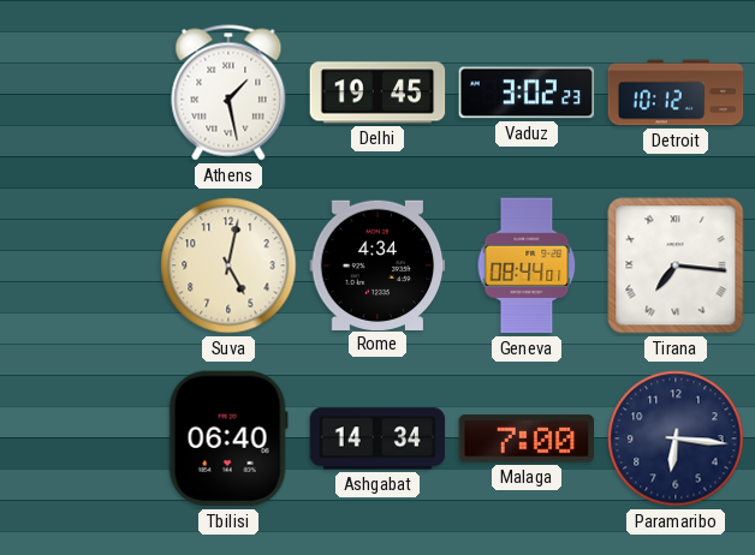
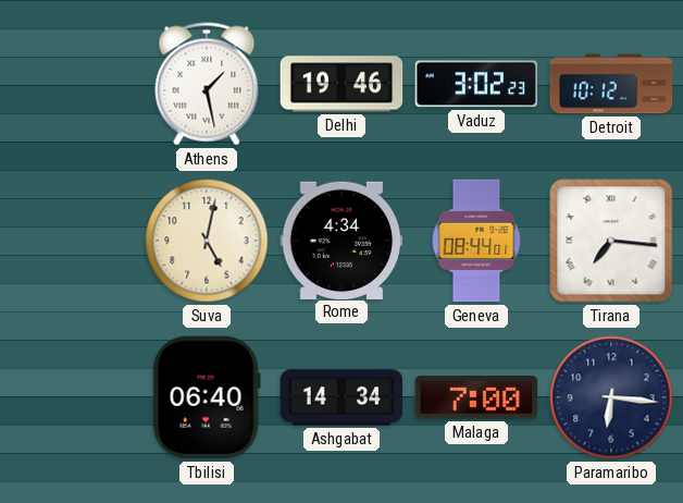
Delhi: 19:45 -> 19:46 (341, 84)
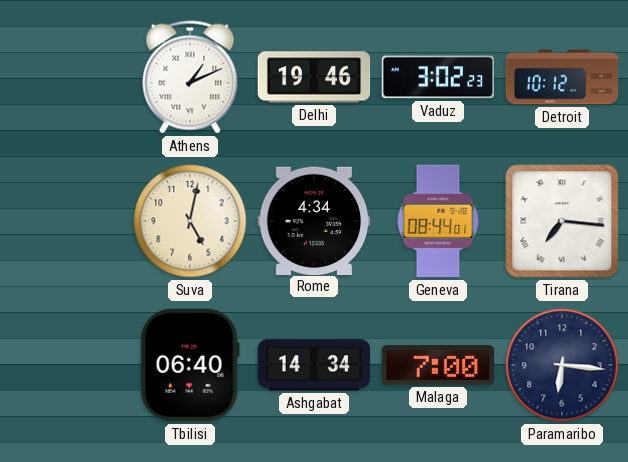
Athens: 1:28 -> 1:11 (190, 77)
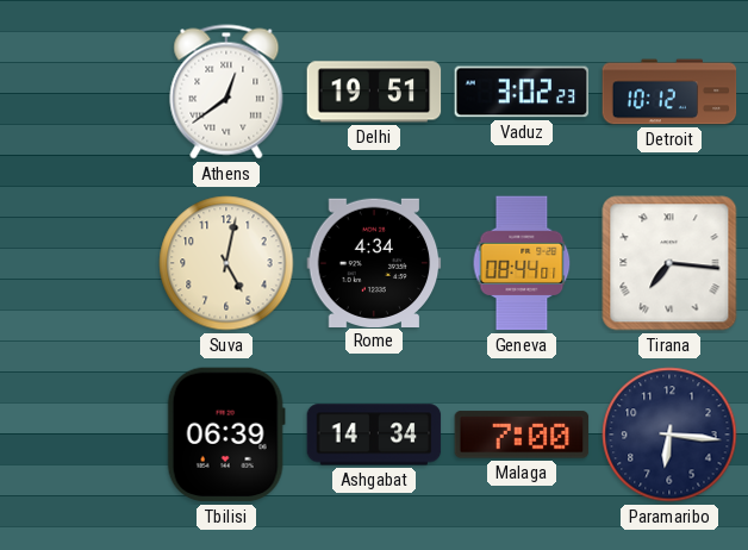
Athens: 1:11 -> 12:39 (226, 92)
Delhi: 19:46 -> 19:51 (374, 92)
Tbilisi: 06:40 -> 06:39 (226, 435)
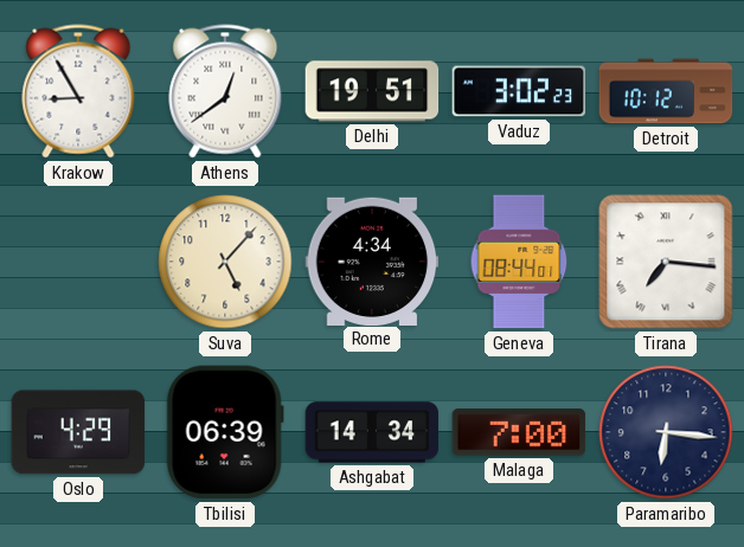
Krakow: none -> 8:55 (78, 91)
Suva: 5:02 -> 5:07 (225, 262)
Oslo: none -> 4:29 (78, 432)
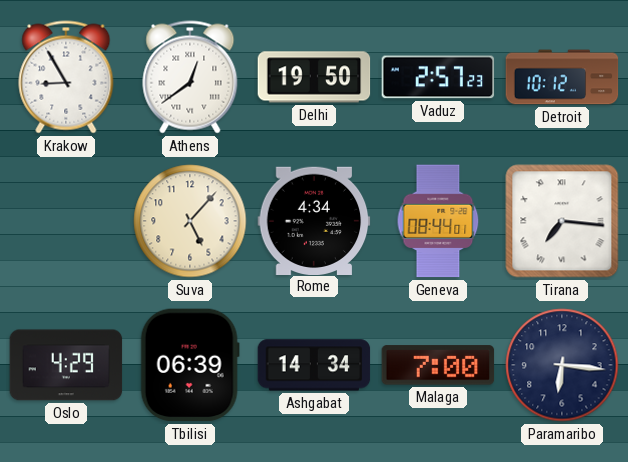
Delhi: 19:51 -> 19:50 (314, 77)
Vaduz: 3:02 -> 2:57 (438, 77)
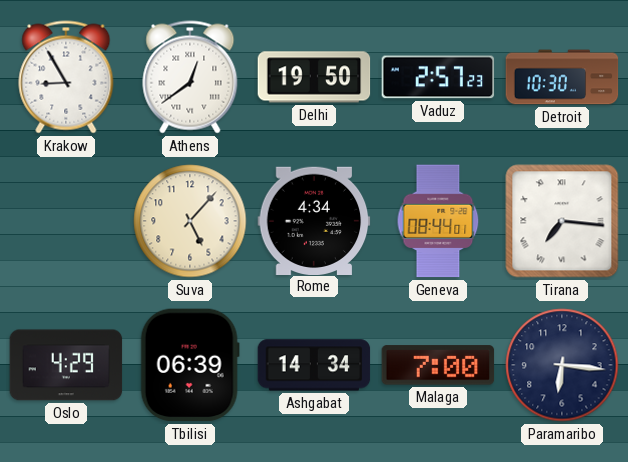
Detroit: 10:12 -> 10:30 (562, 77)
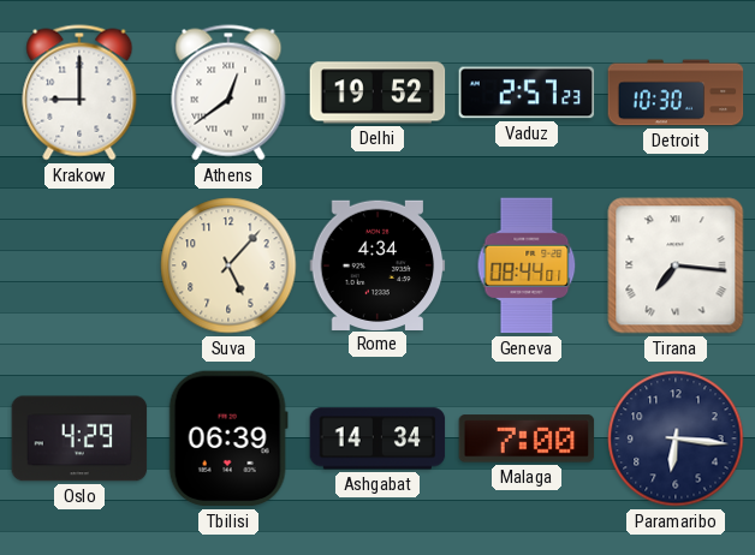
Krakow: 8:55 -> 9:00 (79, 92)
Delhi: 19:50 -> 19:52 (377, 92)
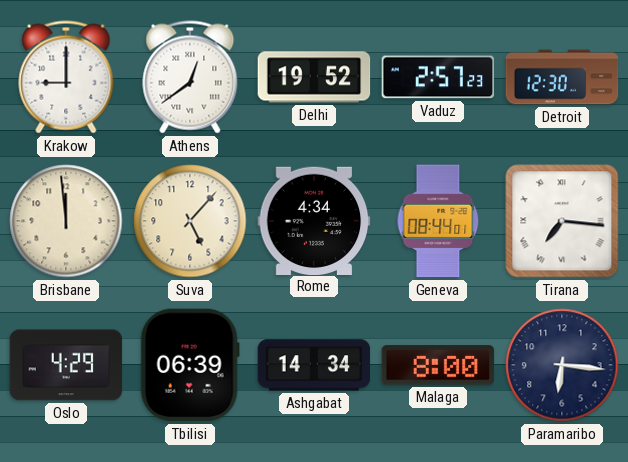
Detroit: 10:30 -> 12:30 (562, 77)
Brisbane: none -> 11:59 (66, 221)
Malaga: 7:00 -> 8:00 (438, 365)
